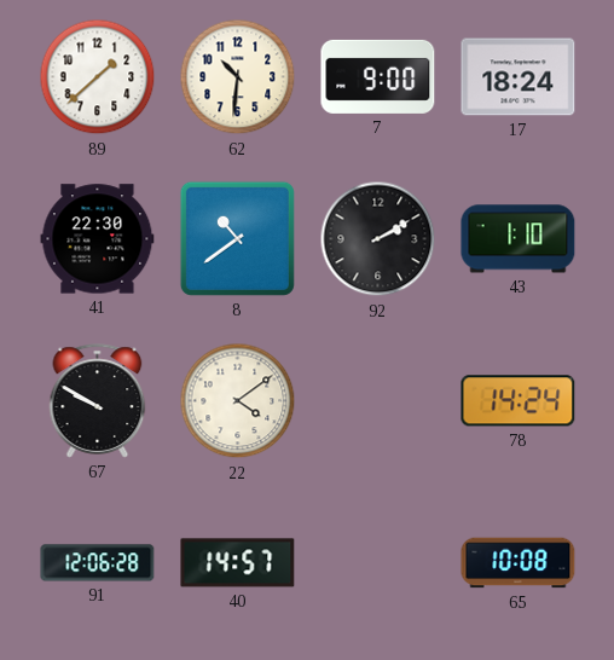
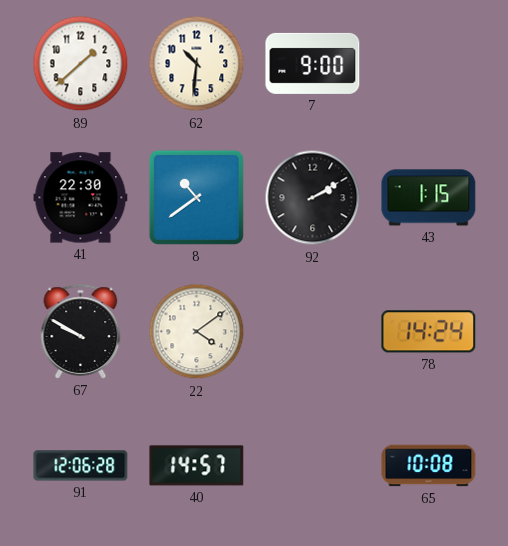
17: 18:24 -> none (519, 77)
43: 1:10 -> 1:15 (429, 198)
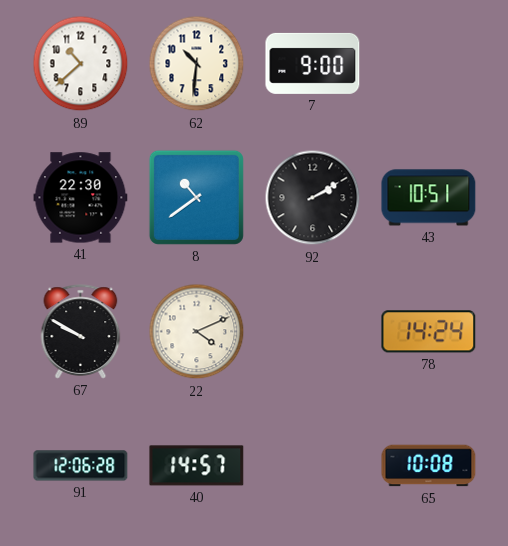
89: 1:38 -> 10:38 (81, 64)
43: 1:15 -> 10:51 (429, 198)
22: 4:09 -> 4:11 (197, 332)
